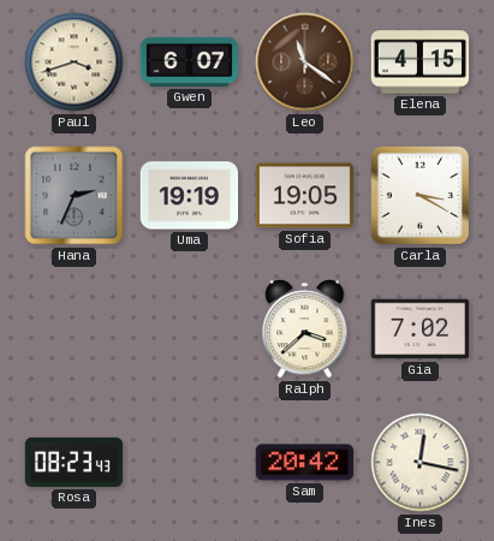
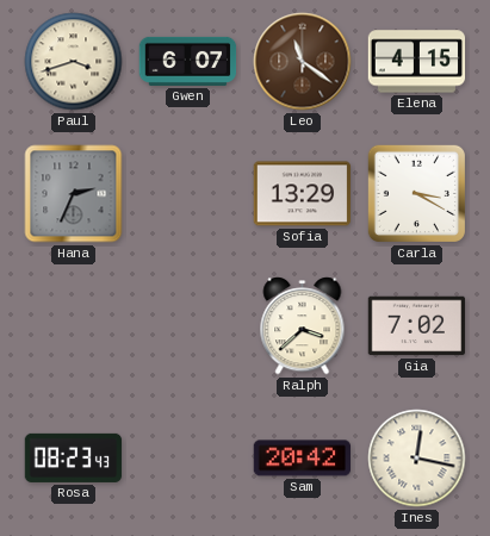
Uma: 19:19 -> none (190, 196)
Sofia: 19:05 -> 13:29 (303, 194)
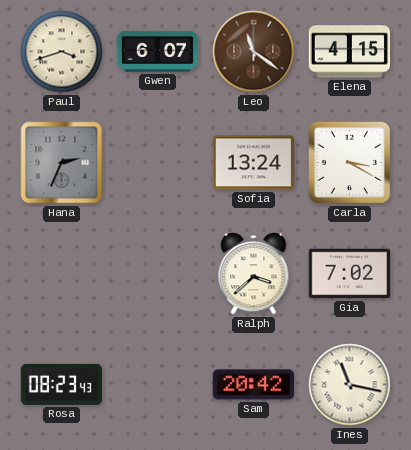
Sofia: 13:29 -> 13:24 (254, 163)
Ines: 12:17 -> 11:17 (350, 385)
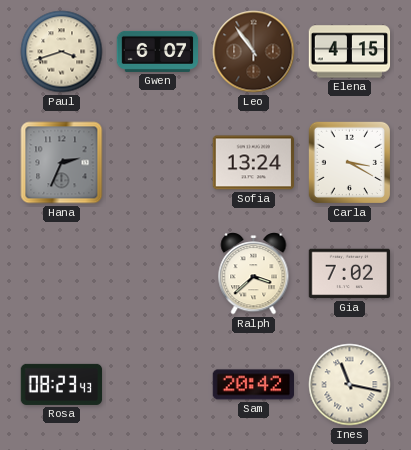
Leo: 11:21 -> 10:54 (254, 52)
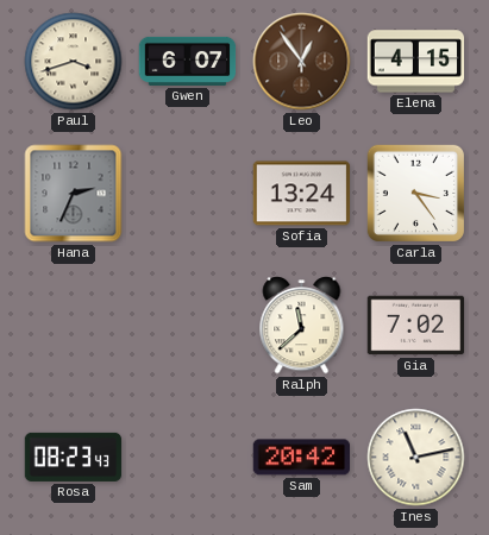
Leo: 10:54 -> 12:54 (302, 62)
Carla: 3:20 -> 3:24 (415, 193)
Ralph: 3:38 -> 11:38 (302, 326)
Ines: 11:17 -> 11:13 (416, 458)
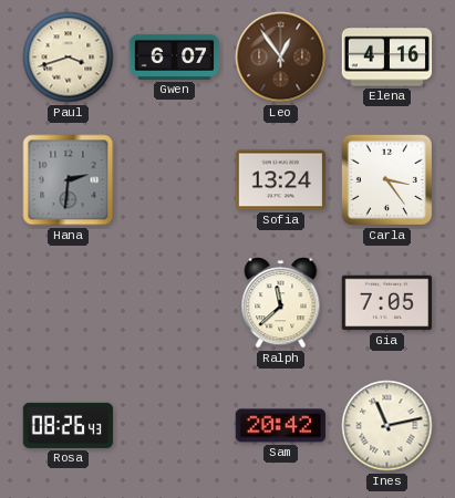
Elena: 4:15 -> 4:16 (387, 58)
Hana: 2:34 -> 2:31 (69, 180)
Gia: 7:02 -> 7:05 (387, 303)
Rosa: 08:23 -> 08:26 (69, 425)
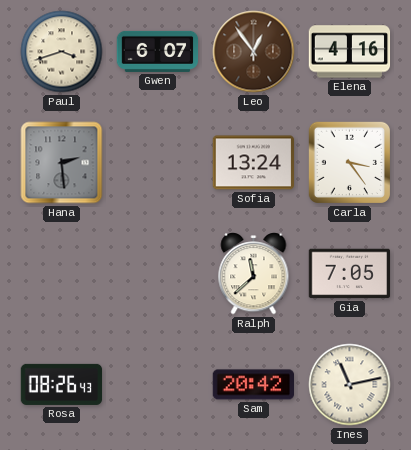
Hana: 2:31 -> 2:29 (62, 163)
